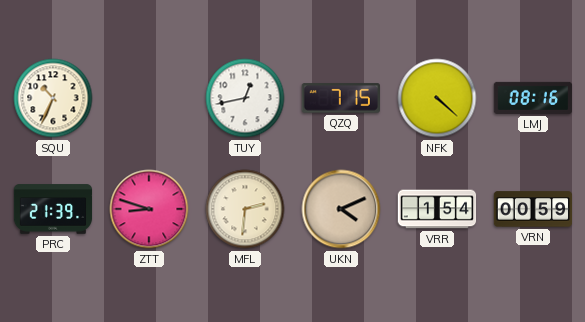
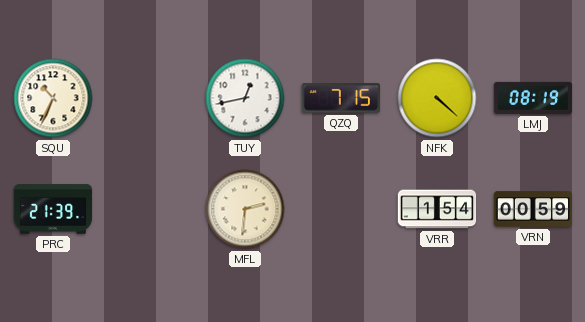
LMJ: 08:16 -> 08:19 (533, 98)
ZTT: 8:48 -> none (149, 209)
UKN: 4:11 -> none (341, 209)
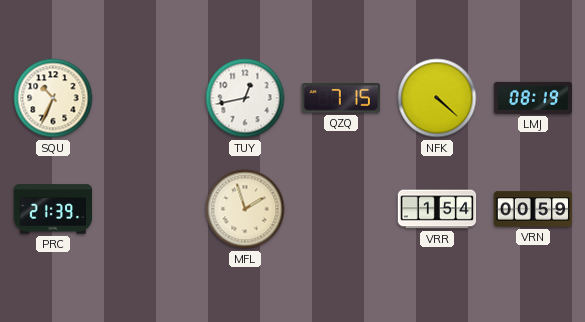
MFL: 2:31 -> 1:57 (245, 209)
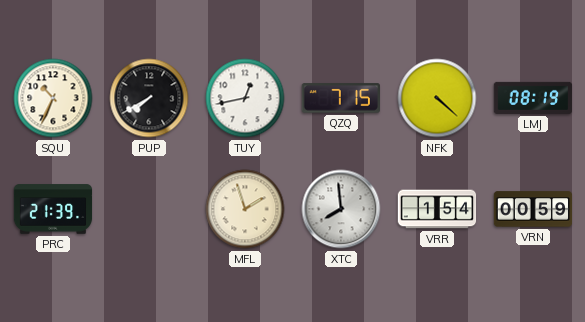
PUP: none -> 7:40 (149, 98)
XTC: none -> 7:59 (341, 209)
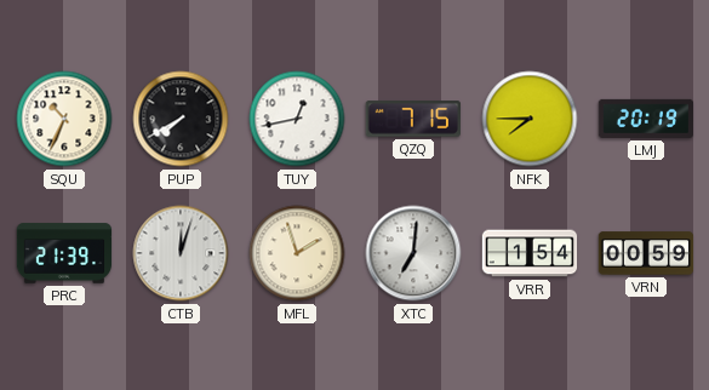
NFK: 4:22 -> 7:45 (530, 119)
LMJ: 08:19 -> 20:19 (646, 119)
CTB: none -> 12:03 (181, 253)
XTC: 7:59 -> 7:01 (413, 253)
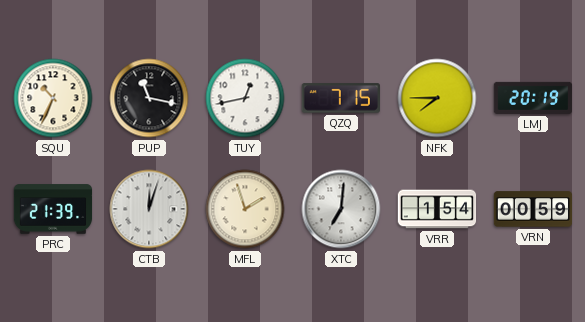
PUP: 7:40 -> 11:17 (149, 98)
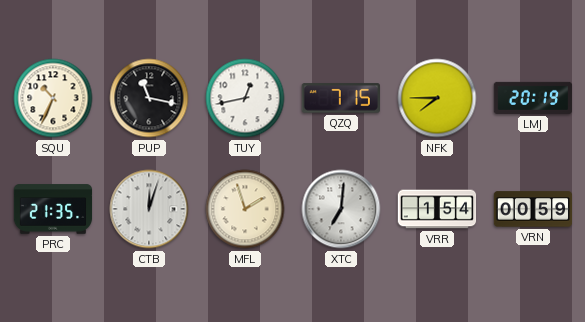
PRC: 21:39 -> 21:35 (53, 209)
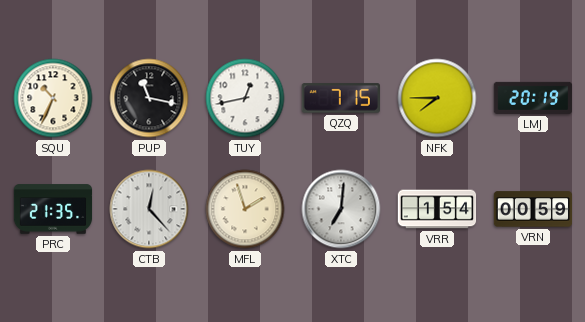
CTB: 12:03 -> 12:23 (149, 209)
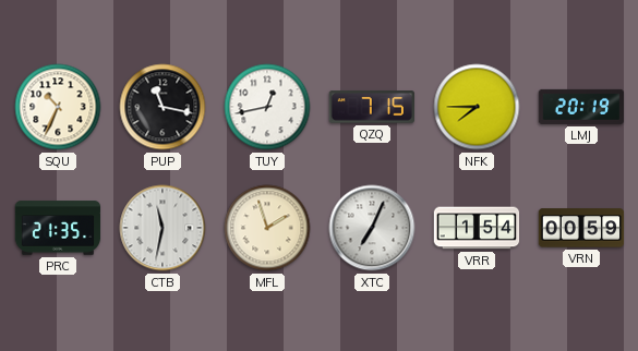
CTB: 12:23 -> 11:32 (162, 228)
XTC: 7:01 -> 7:04 (372, 228)
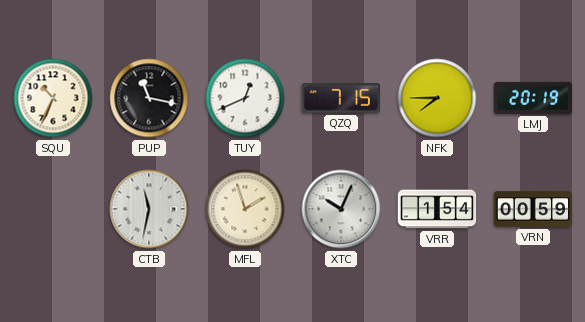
TUY: 12:43 -> 12:41 (245, 98)
PRC: 21:35 -> none (58, 228)
XTC: 7:04 -> 10:04 (341, 209)
